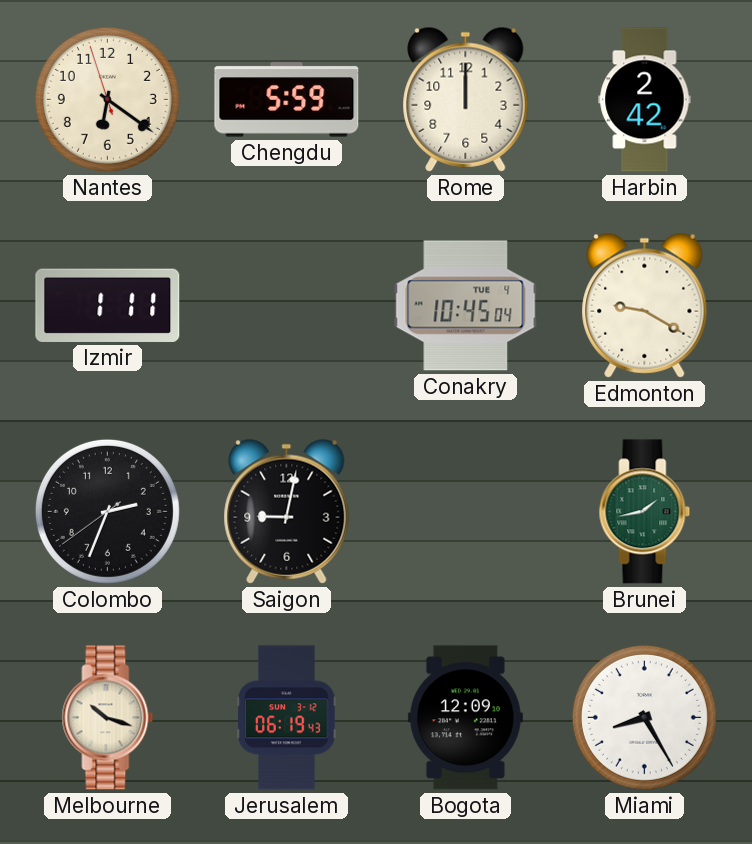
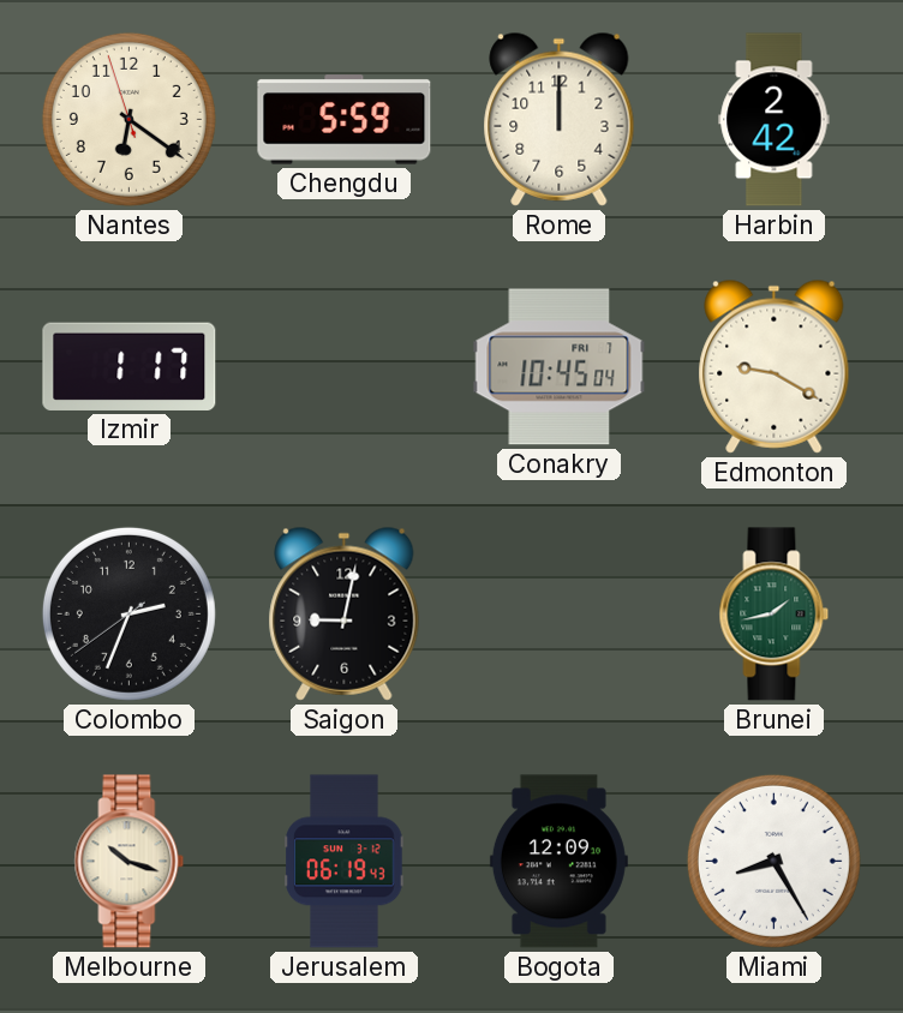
Izmir: 1:11 -> 1:17 (130, 366)
Conakry date: TUE 4 -> FRI 7 (560, 367)
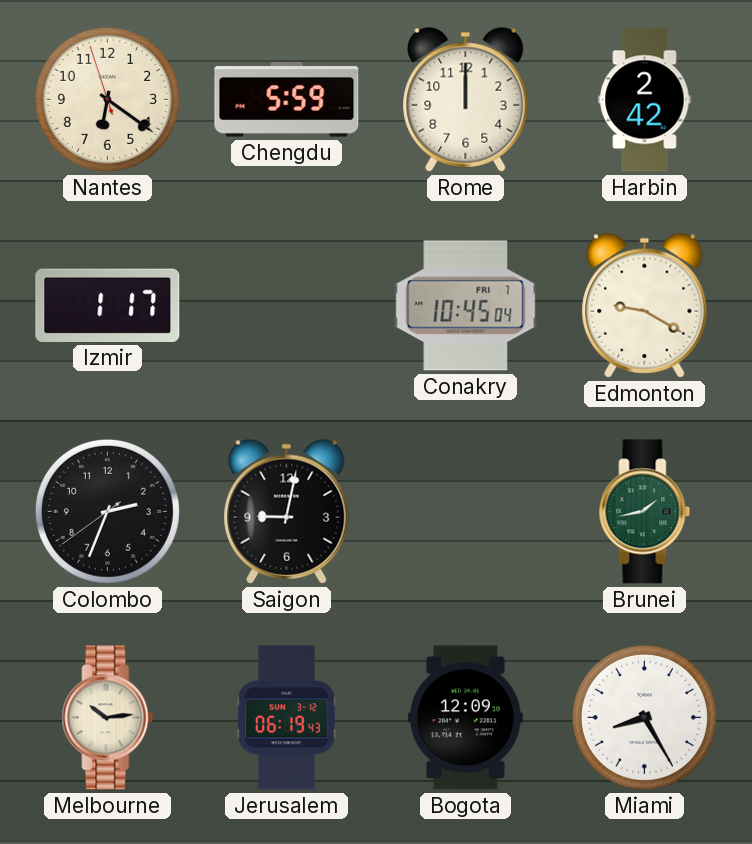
Melbourne: 10:18 -> 10:14 (108, 718)
